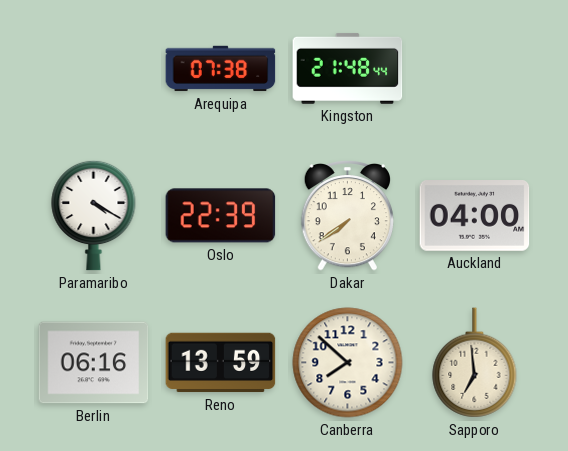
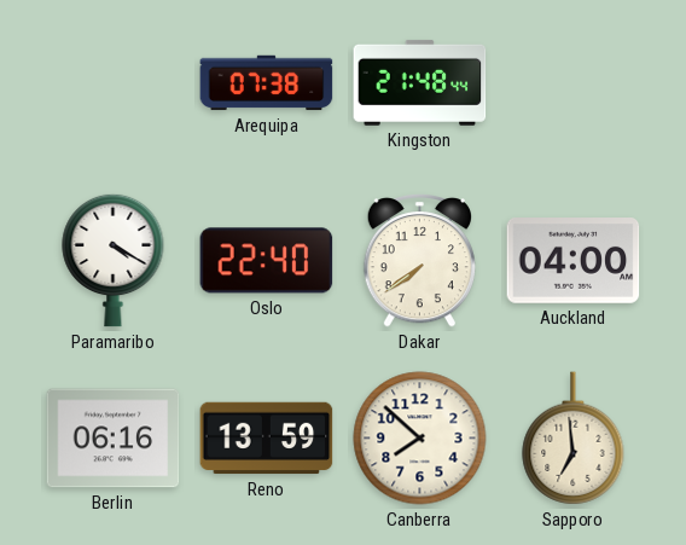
Oslo: 22:39 -> 22:40 (267, 261)
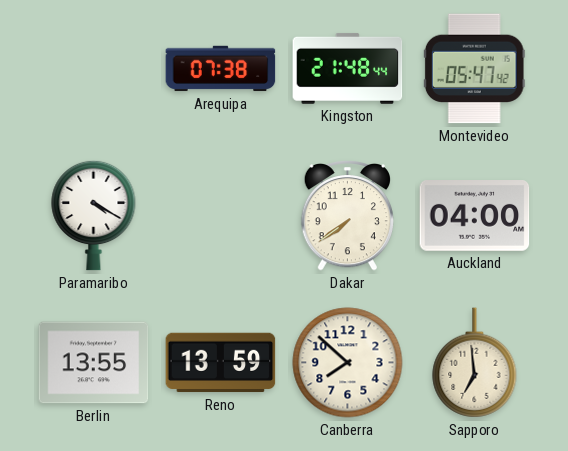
Montevideo: none -> 05:47 (474, 69)
Oslo: 22:40 -> none (267, 261)
Berlin: 06:16 -> 13:55 (94, 363)
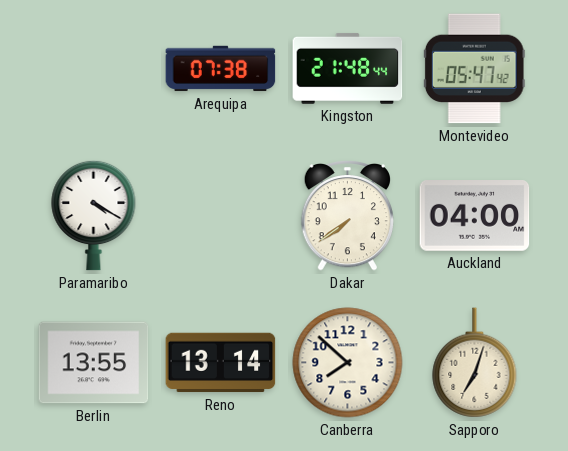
Reno: 13:59 -> 13:14 (221, 363)
Sapporo: 6:59 -> 7:03 (475, 363)
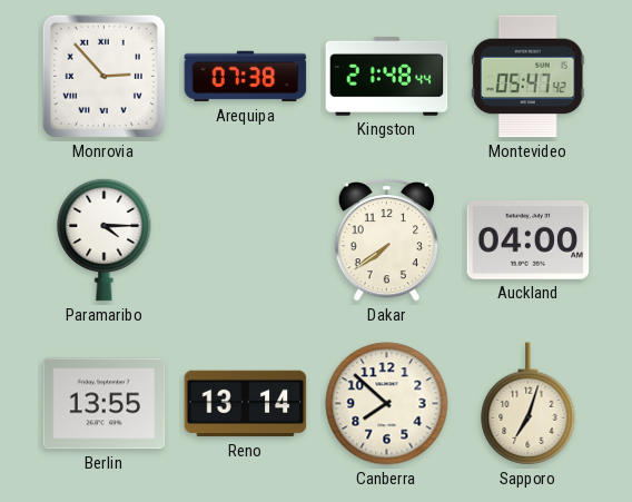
Monrovia: none -> 2:53 (103, 76)
Paramaribo: 4:20 -> 4:15 (105, 239)
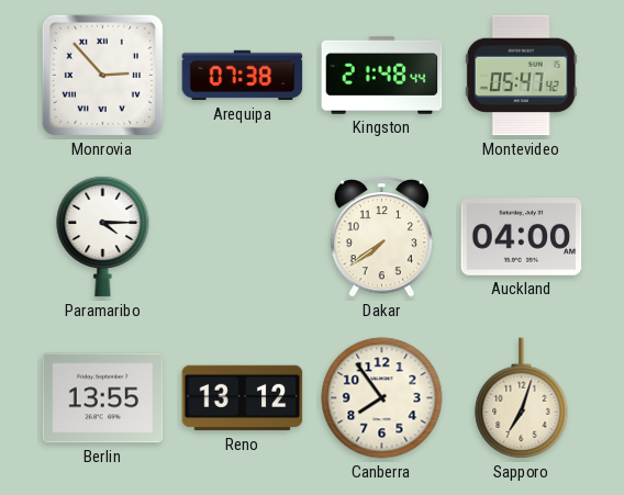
Reno: 13:14 -> 13:12 (243, 398)
Canberra: 7:52 -> 7:54 (382, 398)
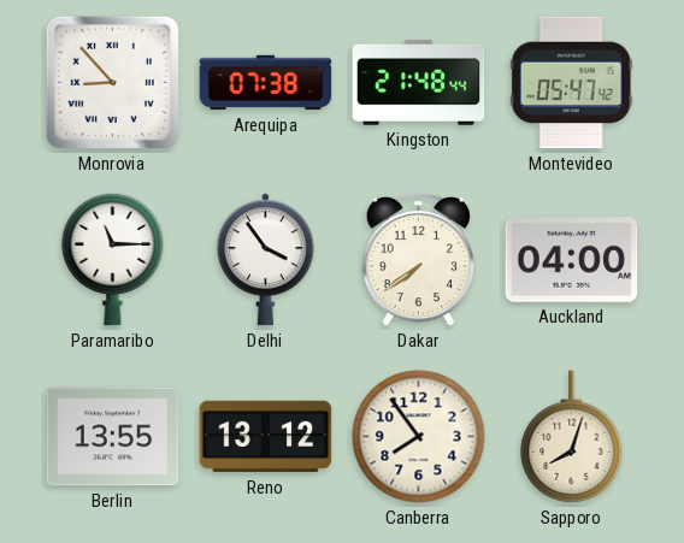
Monrovia: 2:53 -> 8:53 (112, 82)
Paramaribo: 4:15 -> 11:15 (113, 259)
Delhi: none -> 3:54 (265, 260)
Sapporo: 7:03 -> 8:03 (572, 437)
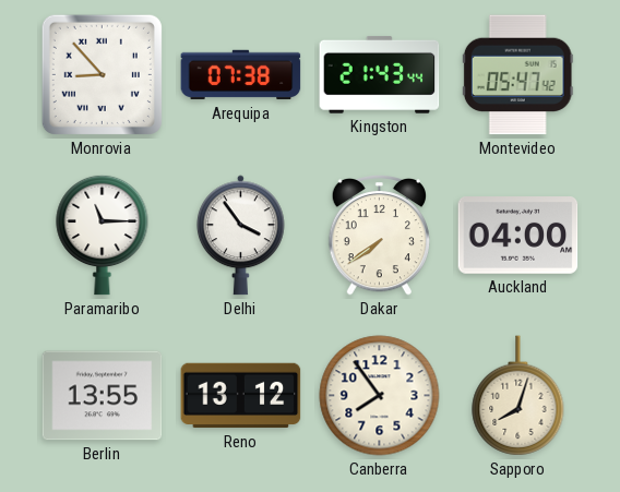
Kingston: 21:48 -> 21:43 (380, 74)
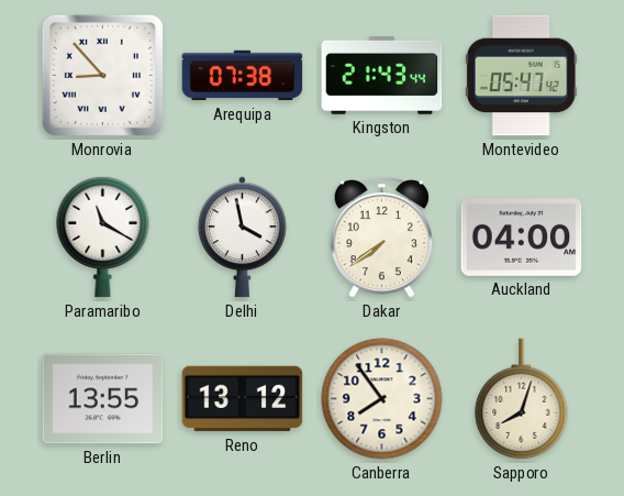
Paramaribo: 11:15 -> 11:20 (103, 236)
Delhi: 3:54 -> 3:58 (242, 238)
